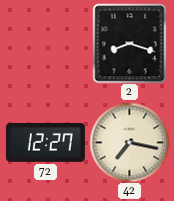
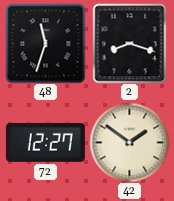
48: none -> 11:33 (45, 43)
42: 7:17 -> 1:51 (129, 142)
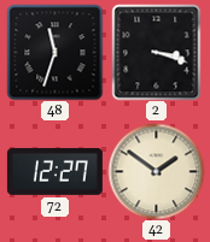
2: 8:18 -> 3:18 (157, 52)
